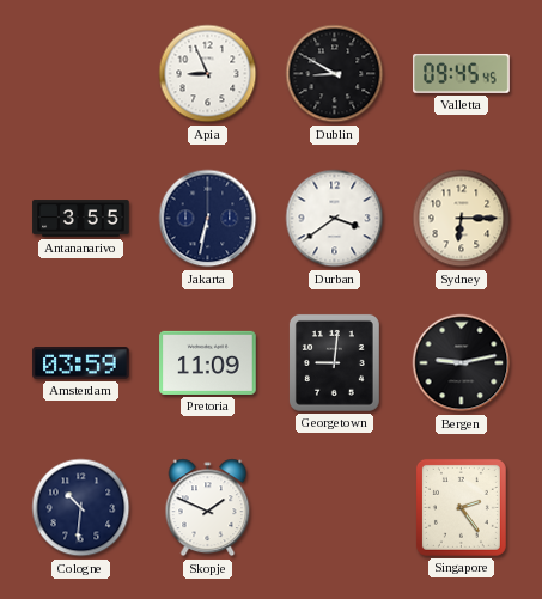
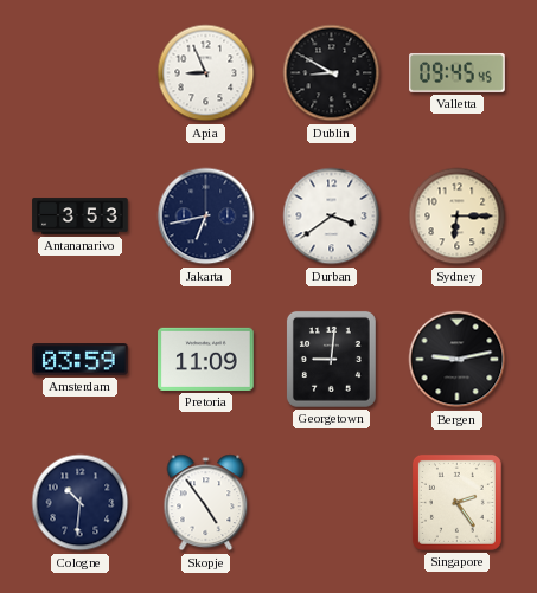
Antananarivo: 3:55 -> 3:53 (81, 217)
Jakarta: 6:32 -> 6:43 (206, 217)
Skopje: 1:49 -> 4:54 (206, 503)
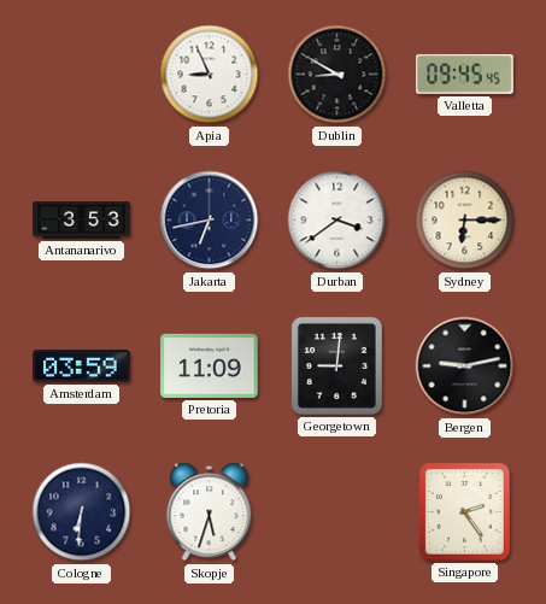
Cologne: 10:31 -> 6:31 (82, 512)
Skopje: 4:54 -> 5:33 (210, 512)
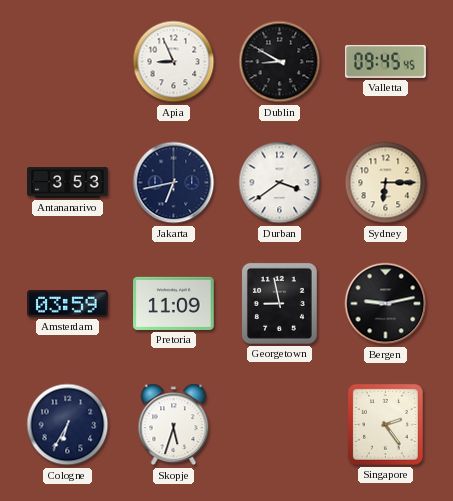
Georgetown: 9:01 -> 8:58 (279, 303)
Cologne: 6:31 -> 6:35 (68, 425)
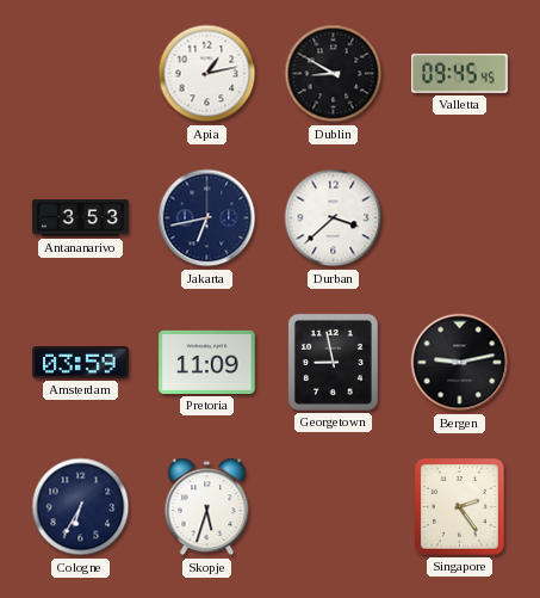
Apia: 8:56 -> 1:13 (207, 74)
Durban: 3:39 -> 3:38 (334, 218)
Sydney: 6:15 -> none (386, 183)
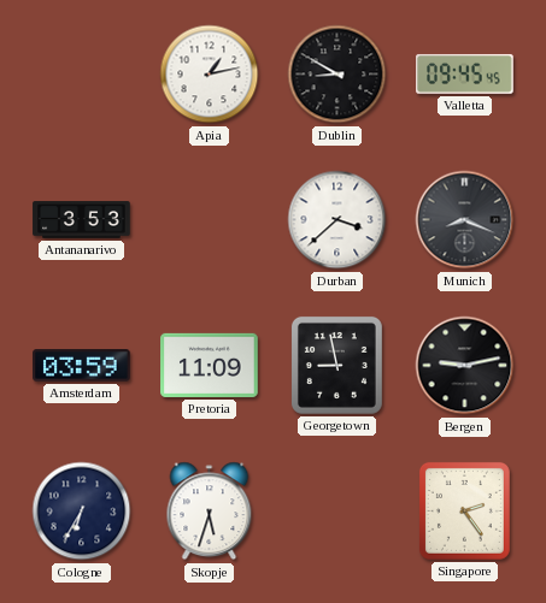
Jakarta: 6:43 -> none (207, 218)
Munich: none -> 8:19 (465, 220)
